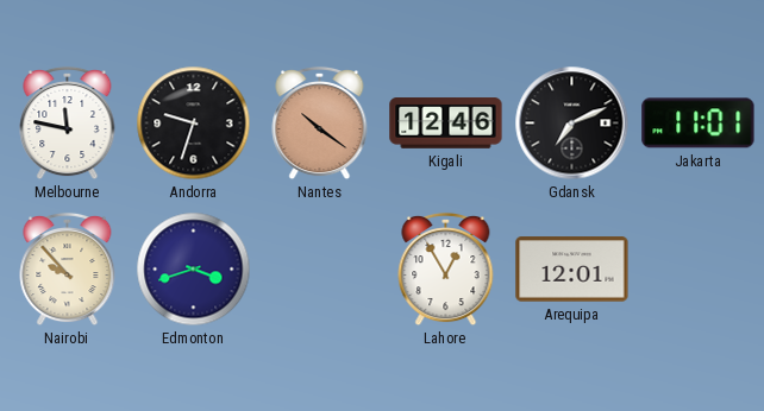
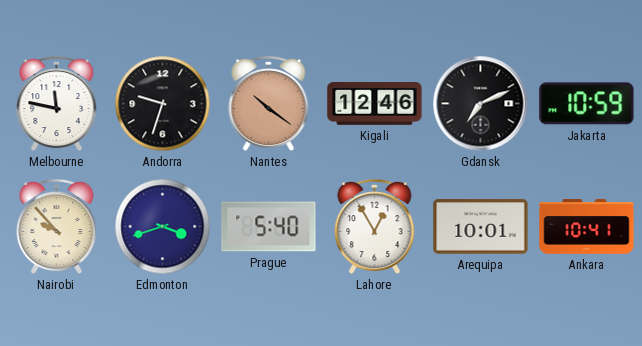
Jakarta: 11:01 -> 10:59 (587, 104)
Prague: none -> 5:40 (269, 227)
Arequipa: 12:01 -> 10:01 (481, 227)
Ankara: none -> 10:41 (587, 227)
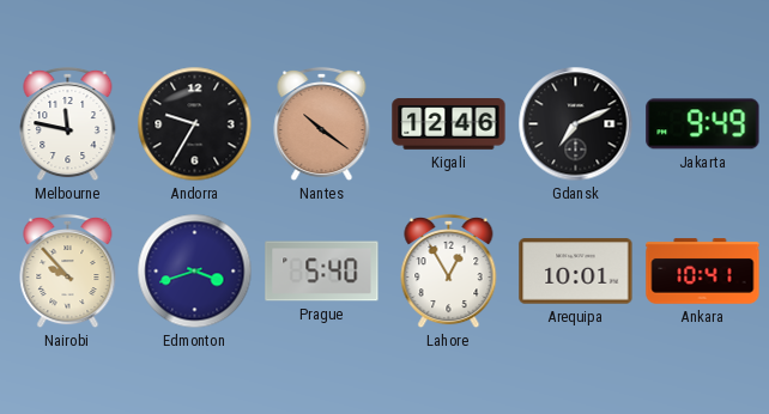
Andorra: 9:33 -> 9:35 (195, 124)
Jakarta: 10:59 -> 9:49 (703, 124)
